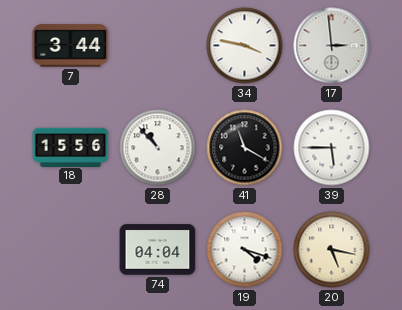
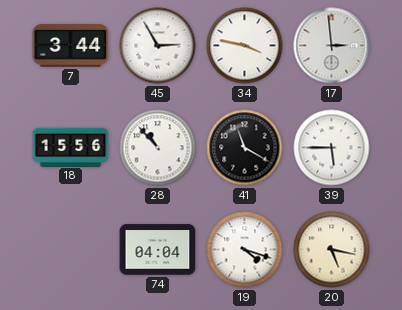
45: none -> 2:55 (158, 46)
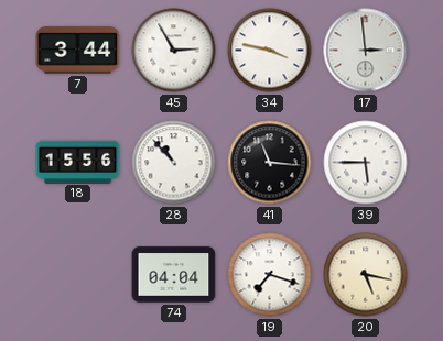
41: 11:20 -> 11:16 (270, 163)
19: 4:18 -> 7:18 (270, 275)
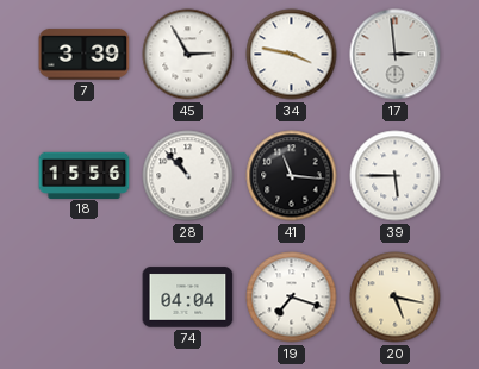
7: 3:44 -> 3:39 (85, 55)
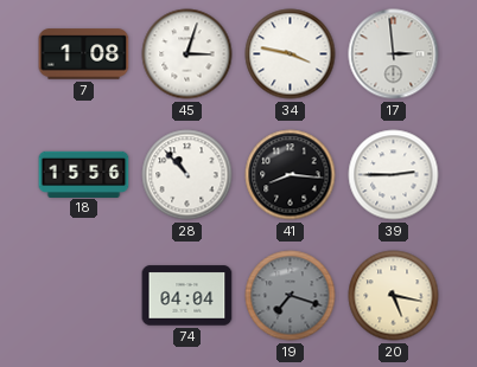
7: 3:39 -> 1:08 (84, 54)
45: 2:55 -> 3:03 (187, 54)
41: 11:16 -> 8:16 (291, 175)
39: 5:45 -> 2:45 (394, 175)
19 dial: white -> grey (291, 296)
